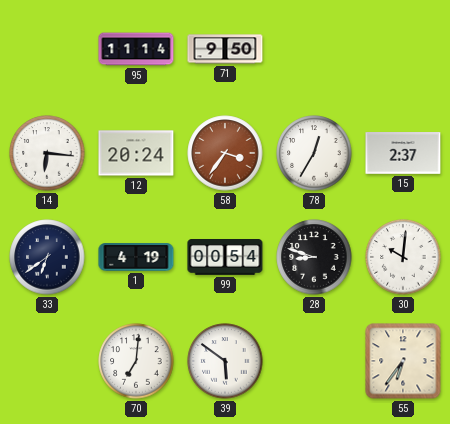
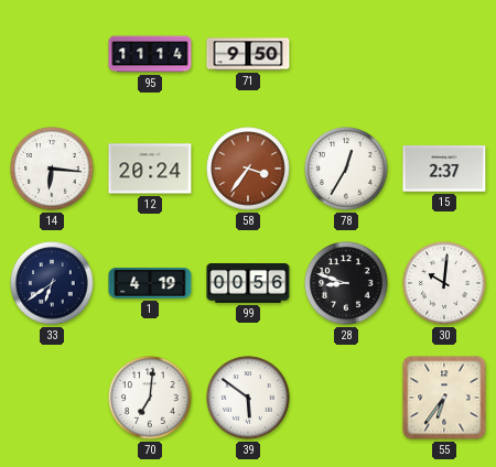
99: 00:54 -> 00:56 (248, 284)
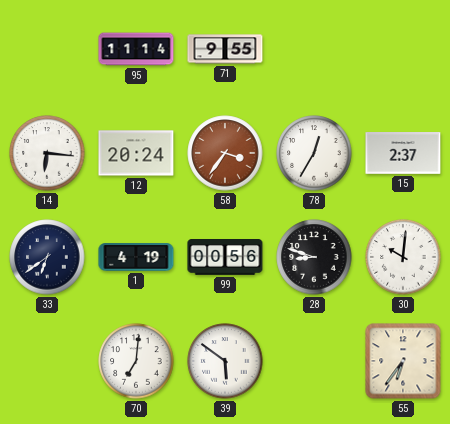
71: 9:50 -> 9:55 (225, 49)
